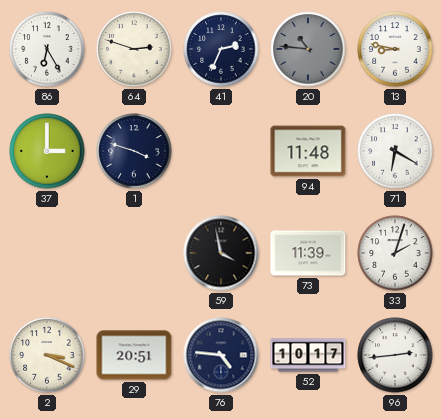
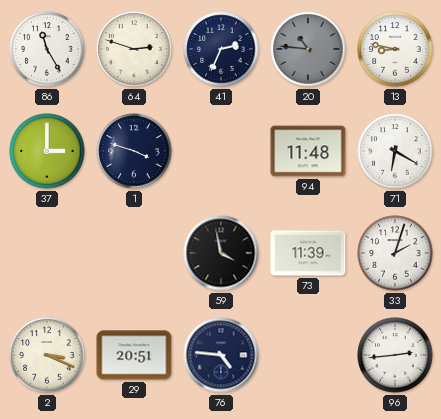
86: 6:25 -> 11:25 (47, 49)
52: 10:17 -> none (308, 355)
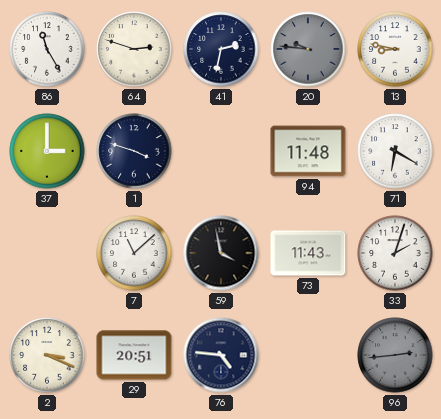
41: 2:34 -> 2:32 (221, 49)
20: 10:46 -> 9:46 (308, 49)
7: none -> 11:08 (134, 253)
73: 11:39 -> 11:43 (308, 253)
96 dial: white -> grey (395, 355)
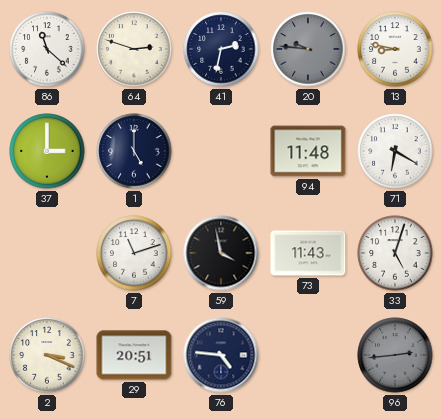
86: 11:25 -> 11:22 (47, 49)
1: 3:48 -> 5:00 (134, 151)
7: 11:08 -> 11:12 (134, 253)
33: 2:03 -> 5:03 (395, 253)
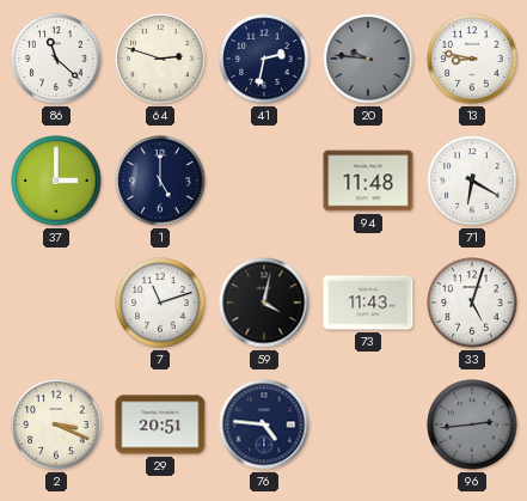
59: 3:58 -> 4:02 (264, 303)
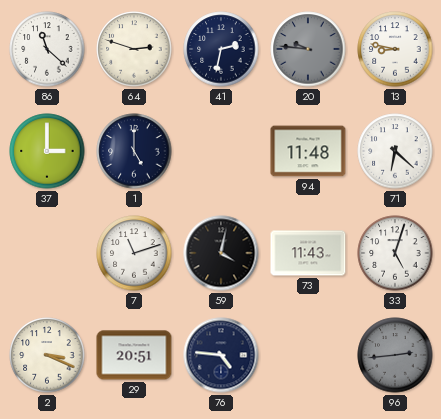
71: 6:20 -> 6:22 (395, 151)
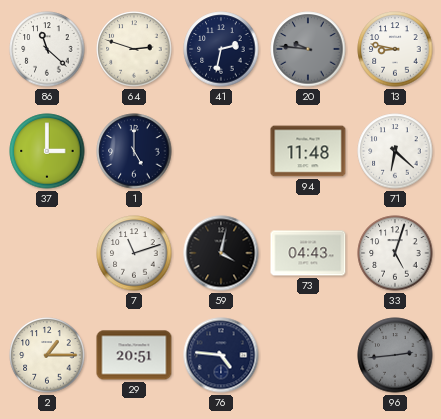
73: 11:43 -> 04:43 (308, 253)
2: 3:19 -> 1:15 (47, 355)
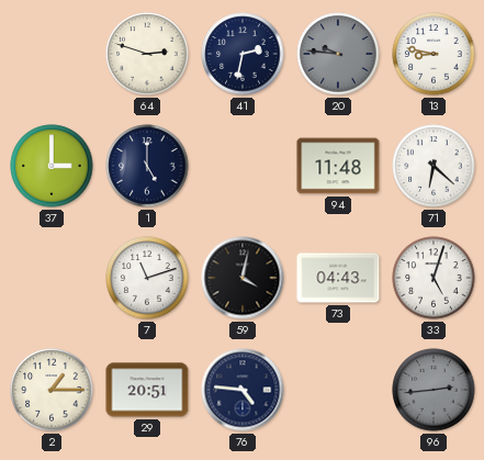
86: 11:22 -> none (47, 49)
